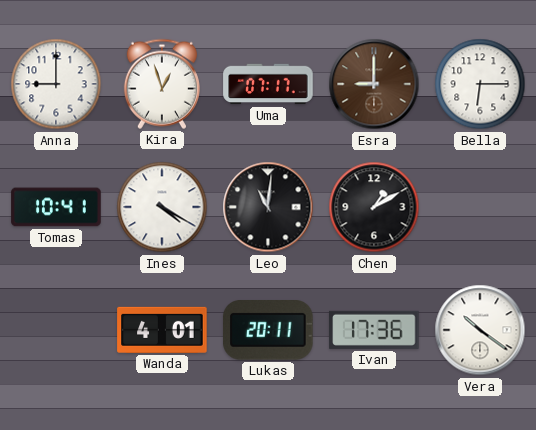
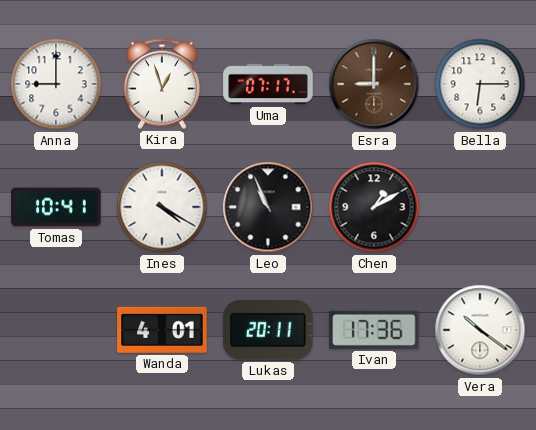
Leo: 11:01 -> 10:56 (268, 207)
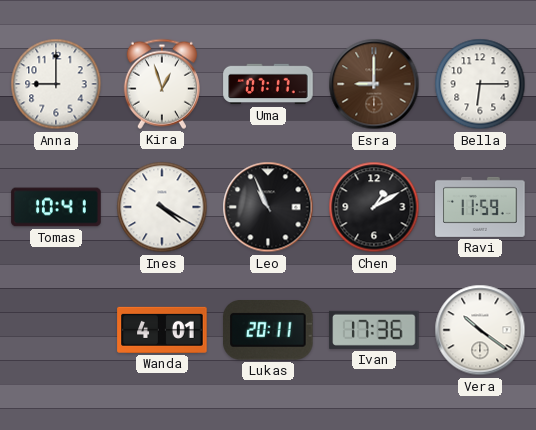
Ravi: none -> 11:59 (480, 207)
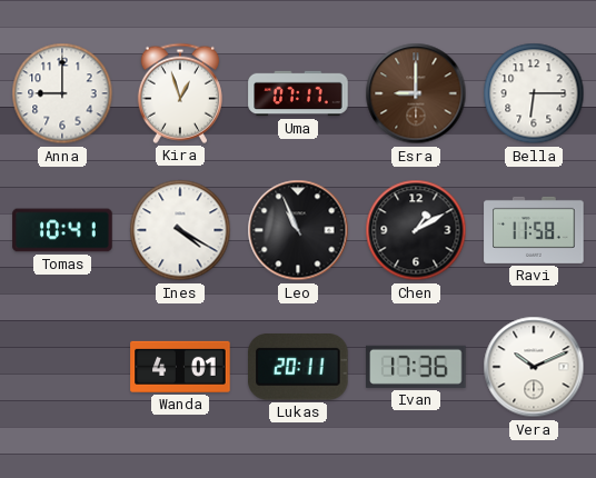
Ravi: 11:59 -> 11:58 (534, 230)
Vera: 10:21 -> 10:11 (534, 367)
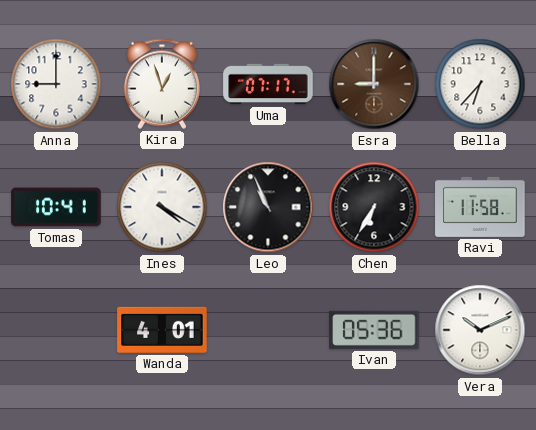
Bella: 6:15 -> 6:37 (480, 84)
Chen: 1:10 -> 6:35 (374, 207)
Lukas: 20:11 -> none (299, 368)
Ivan: 17:36 -> 05:36 (374, 330)
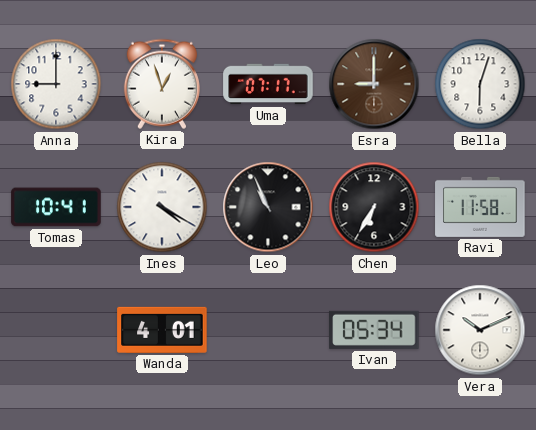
Bella: 6:37 -> 6:03 (480, 84)
Ivan: 05:36 -> 05:34 (374, 330)
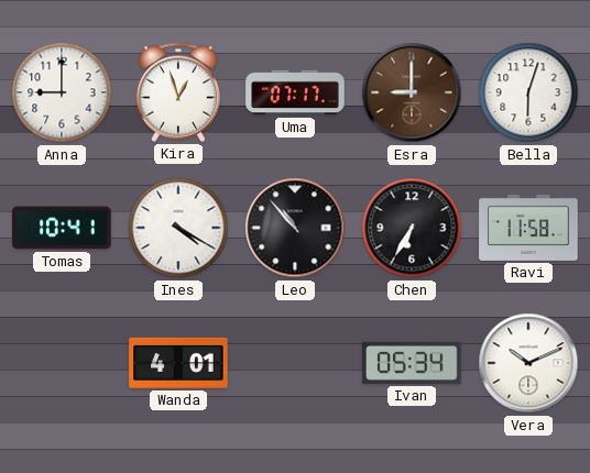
Leo: 10:56 -> 10:53 (295, 228)
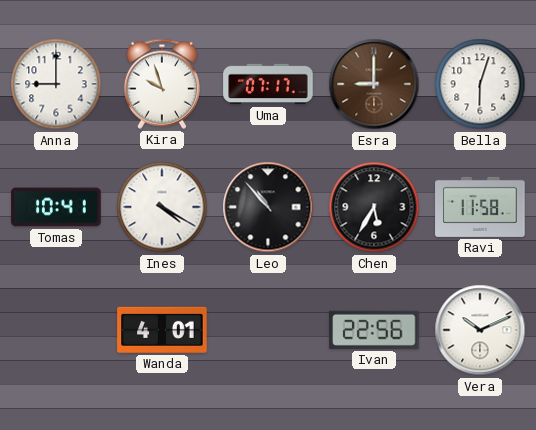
Kira: 12:57 -> 9:57 (162, 84)
Chen: 6:35 -> 5:35 (374, 207)
Ivan: 05:34 -> 22:56 (374, 330)
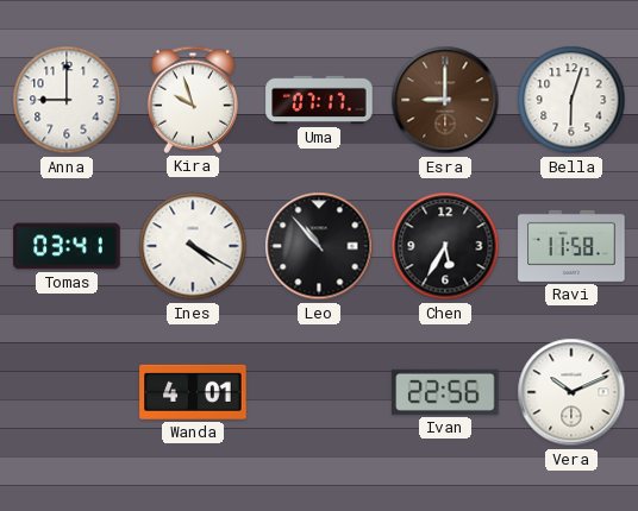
Tomas: 10:41 -> 03:41 (67, 246)
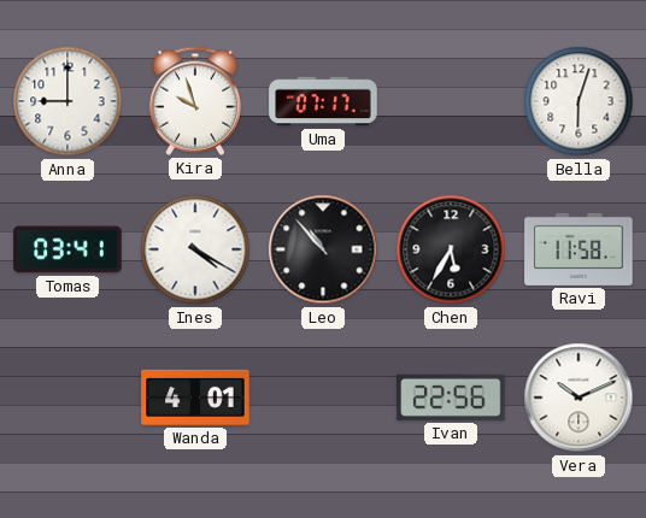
Esra: 9:00 -> none (445, 100)
